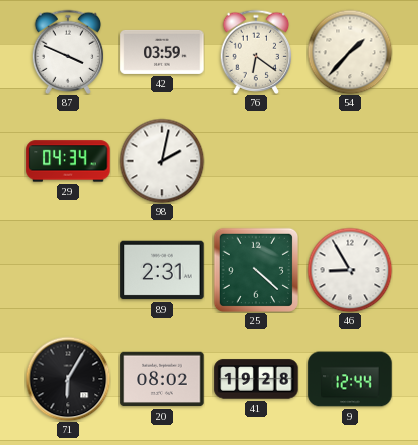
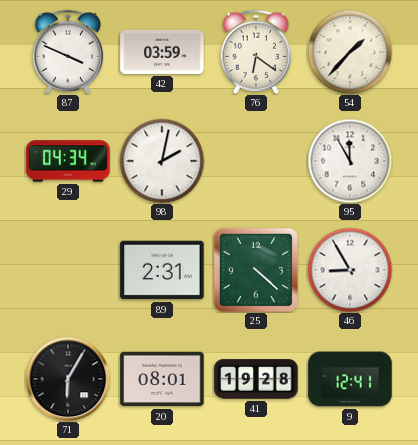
95: none -> 11:55 (350, 161)
20: 08:02 -> 08:01 (162, 379)
9: 12:44 -> 12:41 (350, 379)
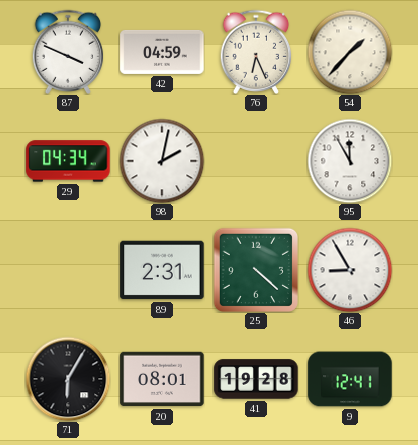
42: 03:59 -> 04:59 (162, 52)
76: 6:21 -> 6:26 (256, 51)
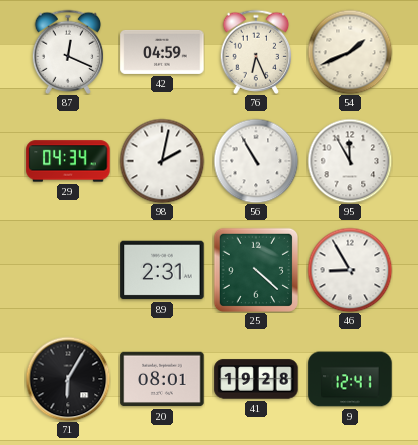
87: 3:49 -> 12:19 (68, 51)
54: 1:37 -> 1:41 (350, 52)
56: none -> 10:55 (256, 161)
